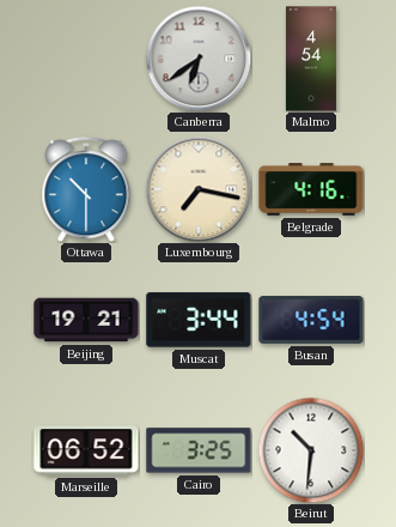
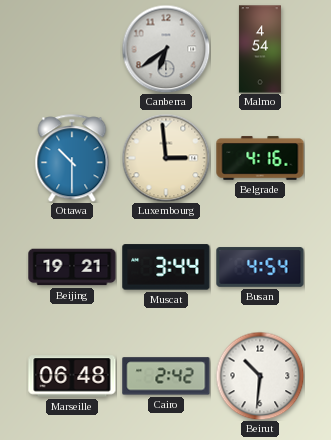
Luxembourg: 7:17 -> 2:59 (166, 158)
Marseille: 06:52 -> 06:48 (72, 376)
Cairo: 3:25 -> 2:42 (166, 376)
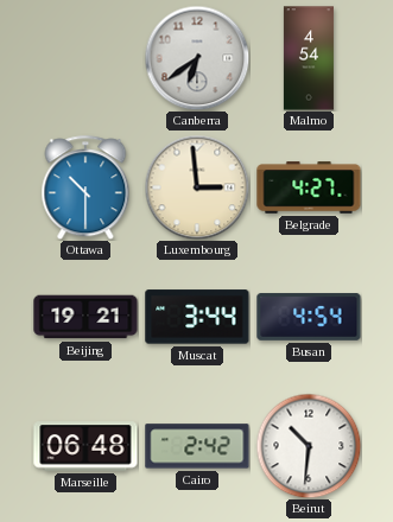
Belgrade: 4:16 -> 4:27 (309, 187)
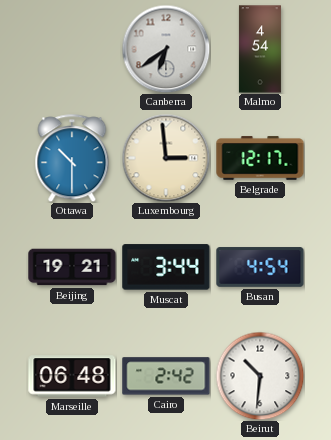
Belgrade: 4:27 -> 12:17 (260, 158)
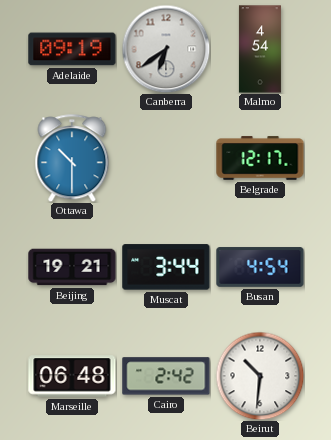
Adelaide: none -> 09:19 (72, 49)
Luxembourg: 2:59 -> none (166, 158)
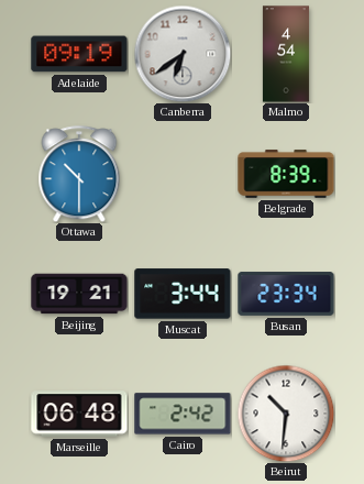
Belgrade: 12:17 -> 8:39 (286, 174)
Busan: 4:54 -> 23:34 (286, 294)
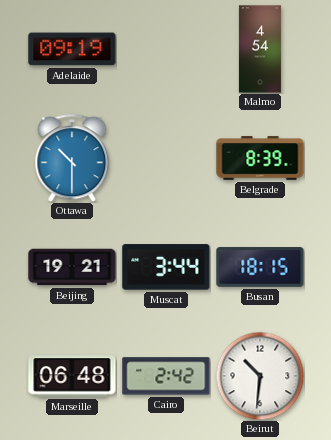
Canberra: 6:39 -> none (183, 54)
Busan: 23:34 -> 18:15 (260, 267)
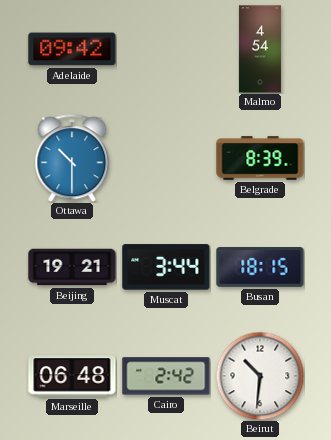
Adelaide: 09:19 -> 09:42 (72, 49)
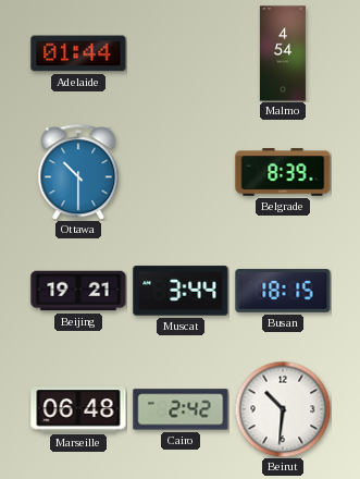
Adelaide: 09:42 -> 01:44 (78, 53)
